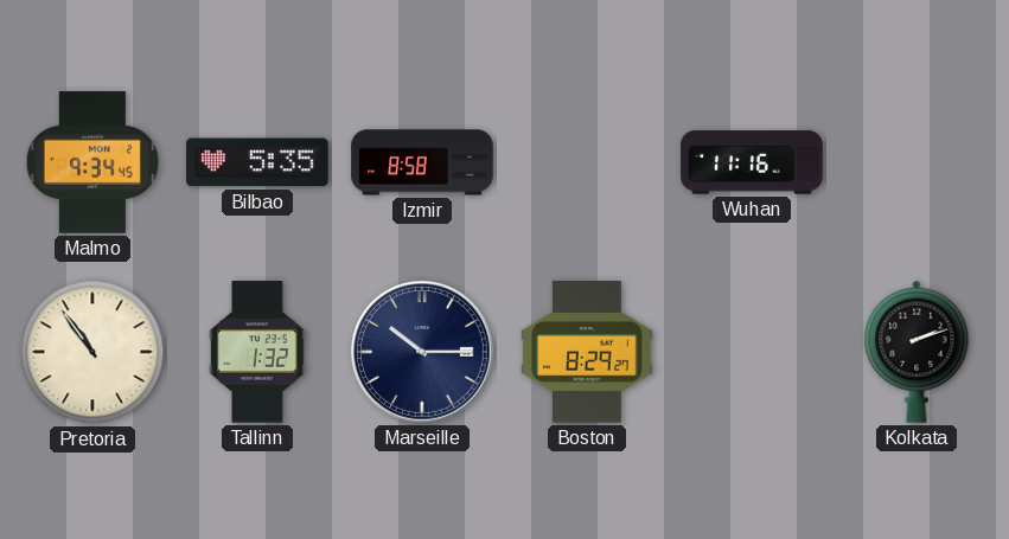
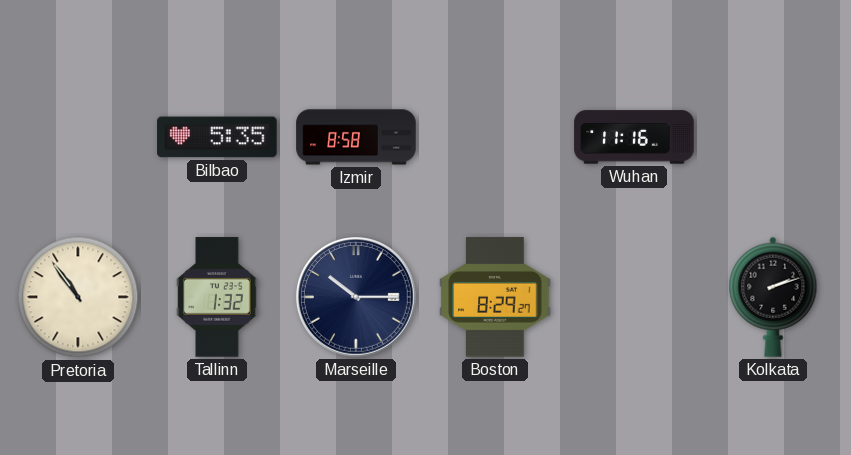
Malmo: 9:34 -> none (92, 162)
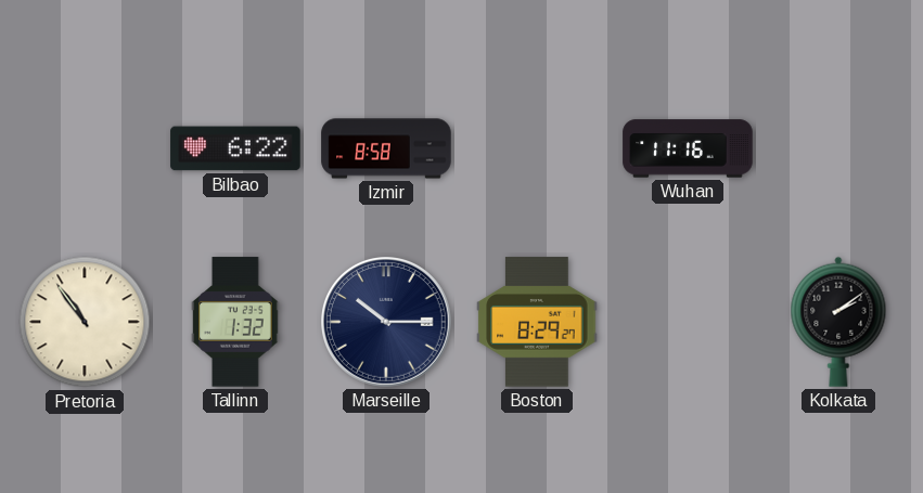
Bilbao: 5:35 -> 6:22 (235, 148)
Kolkata: 2:12 -> 2:09 (838, 322)
